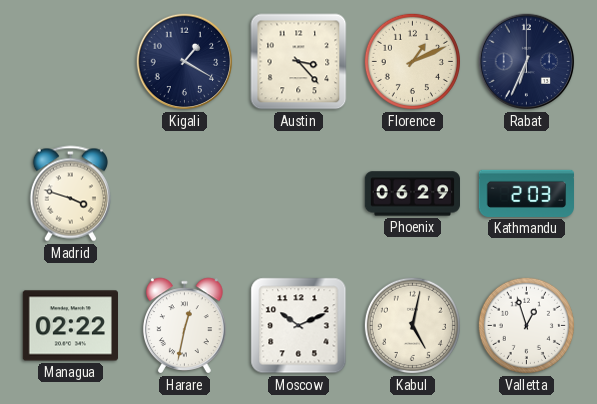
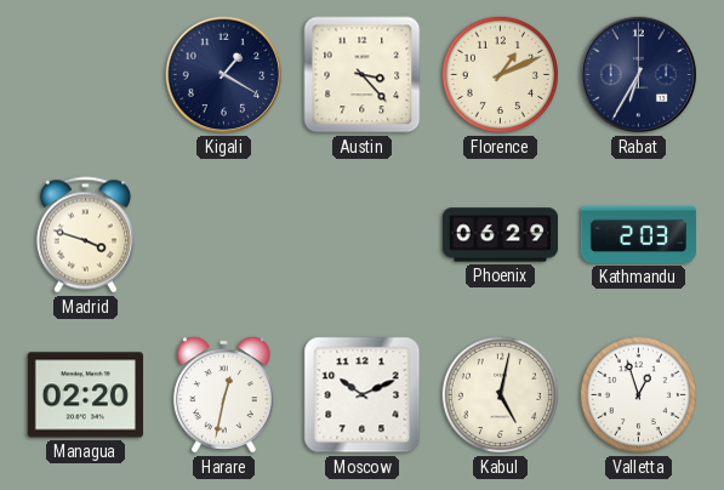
Rabat: 6:34 -> 6:35 (639, 75)
Managua: 02:22 -> 02:20 (85, 395)
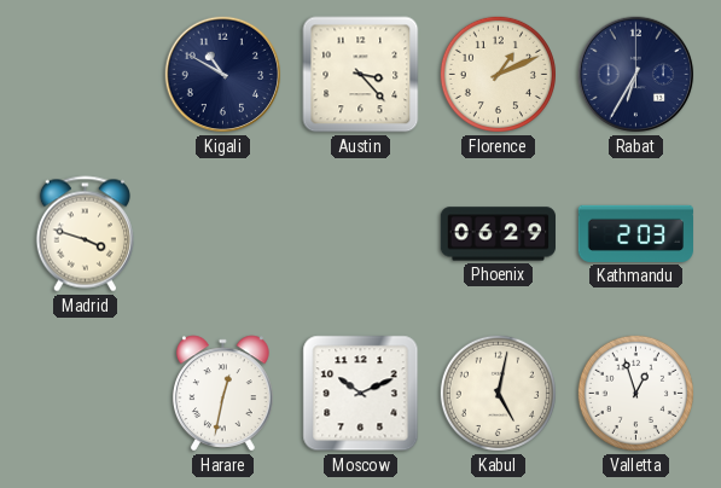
Kigali: 1:20 -> 10:50 (223, 75)
Managua: 02:20 -> none (85, 395)
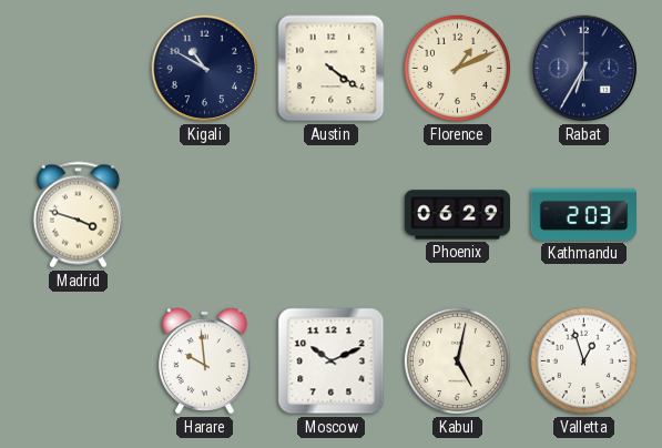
Austin: 3:23 -> 4:21 (332, 69)
Harare: 12:32 -> 9:59 (205, 362)
